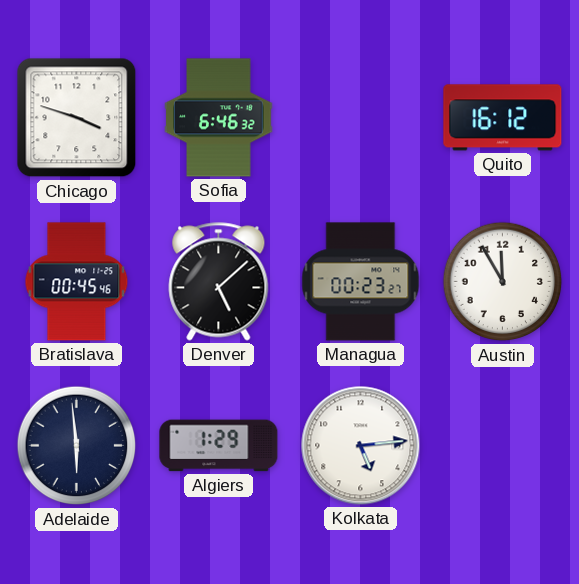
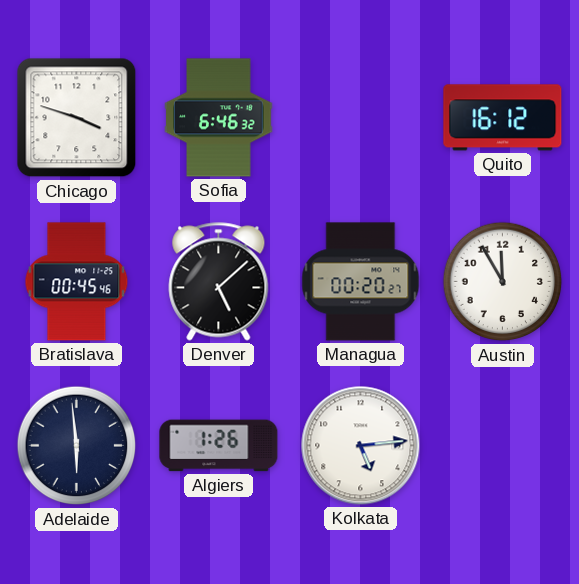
Managua: 00:23 -> 00:20 (361, 282)
Algiers: 1:29 -> 1:26 (219, 446)
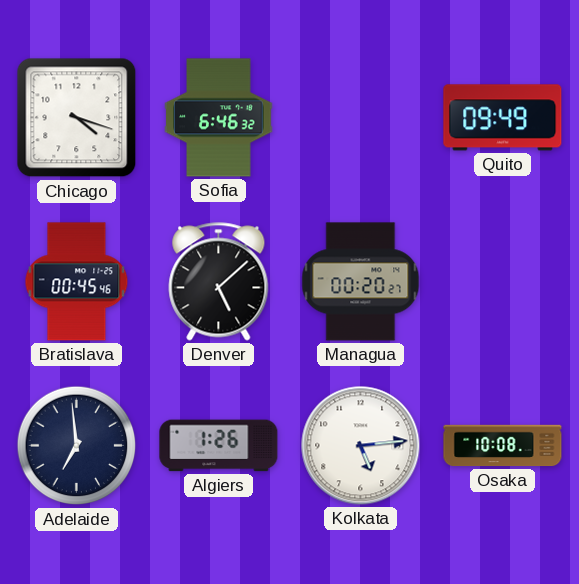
Chicago: 3:48 -> 4:18 (77, 118)
Quito: 16:12 -> 09:49 (503, 118)
Austin: 11:55 -> none (503, 282)
Adelaide: 5:59 -> 6:59 (77, 446)
Osaka: none -> 10:08 (503, 446)
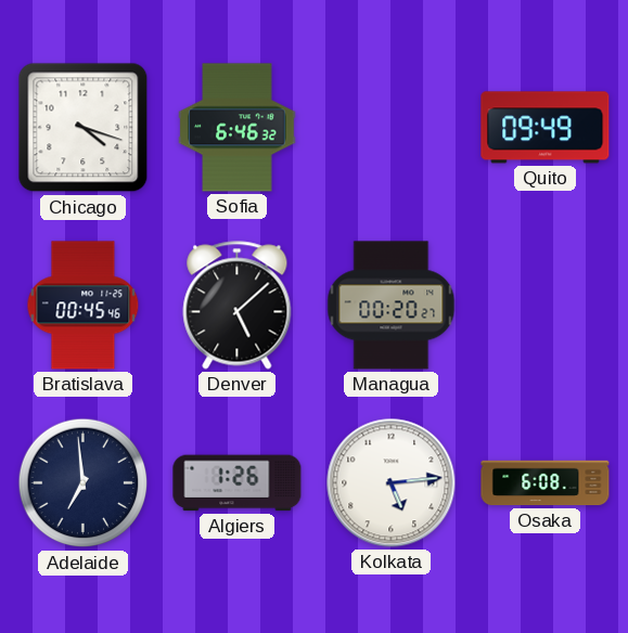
Osaka: 10:08 -> 6:08 (546, 483)
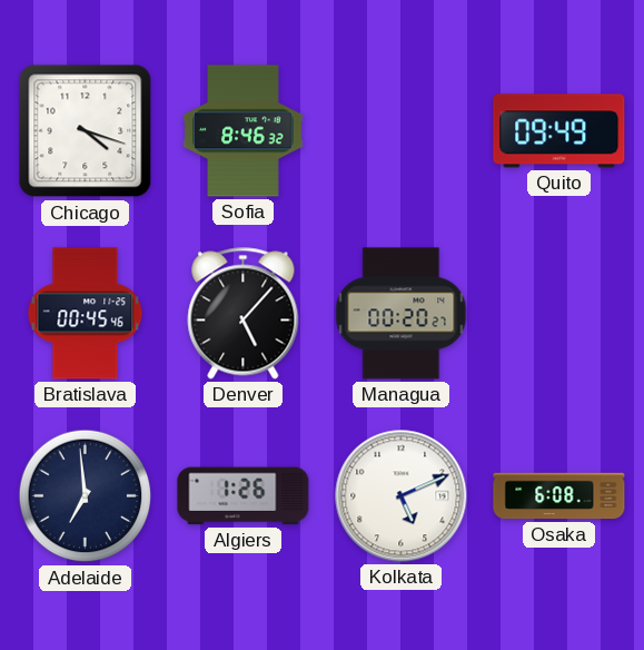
Sofia: 6:46 -> 8:46 (244, 131)
Denver: 5:08 -> 5:07 (244, 314)
Kolkata: 5:14 -> 5:11 (402, 496)
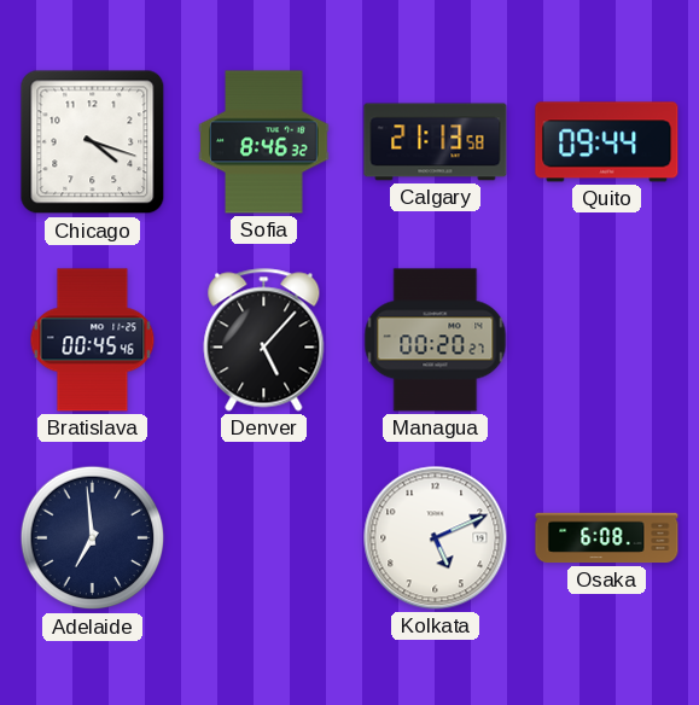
Calgary: none -> 21:13 (436, 142)
Quito: 09:49 -> 09:44 (607, 142)
Algiers: 1:26 -> none (244, 496)
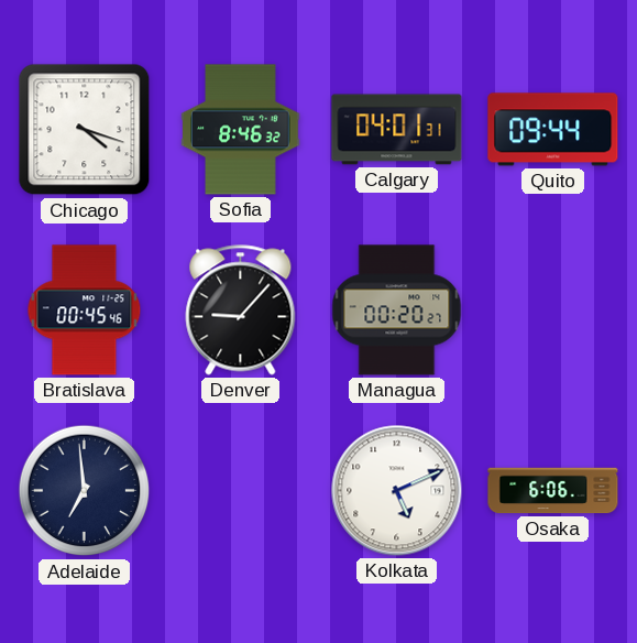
Calgary: 21:13 -> 04:01 (397, 130)
Denver: 5:07 -> 9:07 (241, 310)
Osaka: 6:08 -> 6:06 (553, 491)
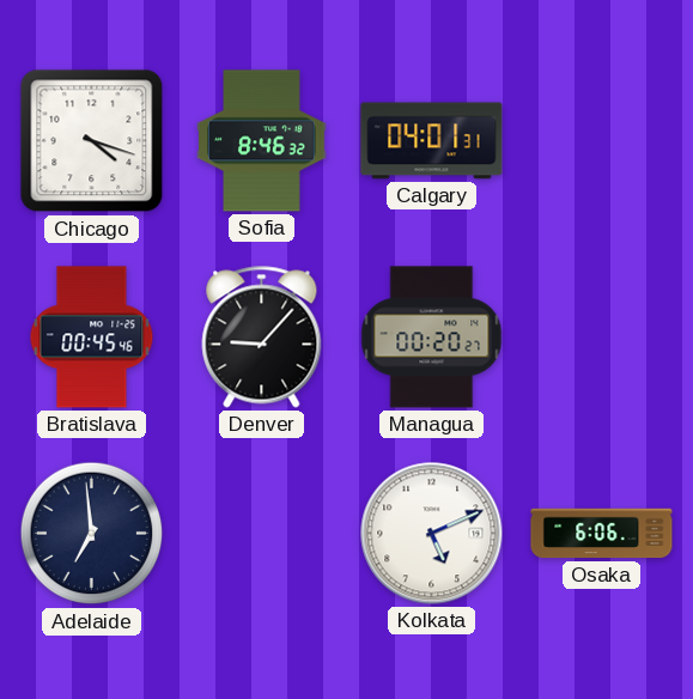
Quito: 09:44 -> none (553, 130)
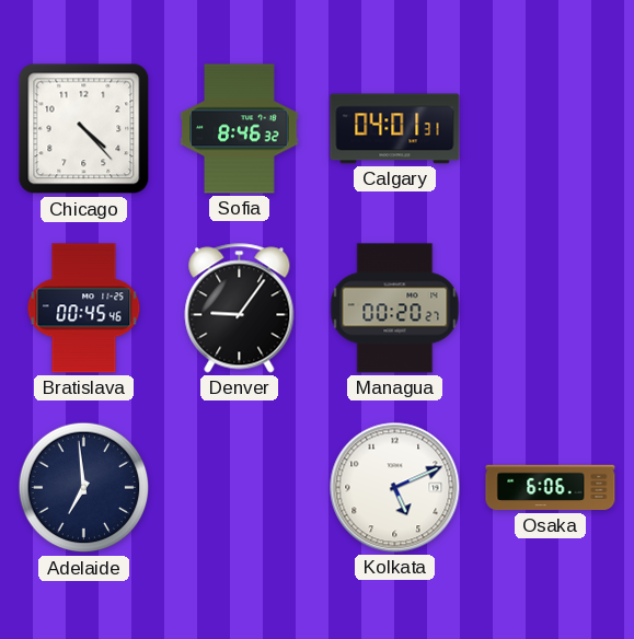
Chicago: 4:18 -> 4:23 (84, 129)
Denver: 9:07 -> 9:06 (240, 309)
